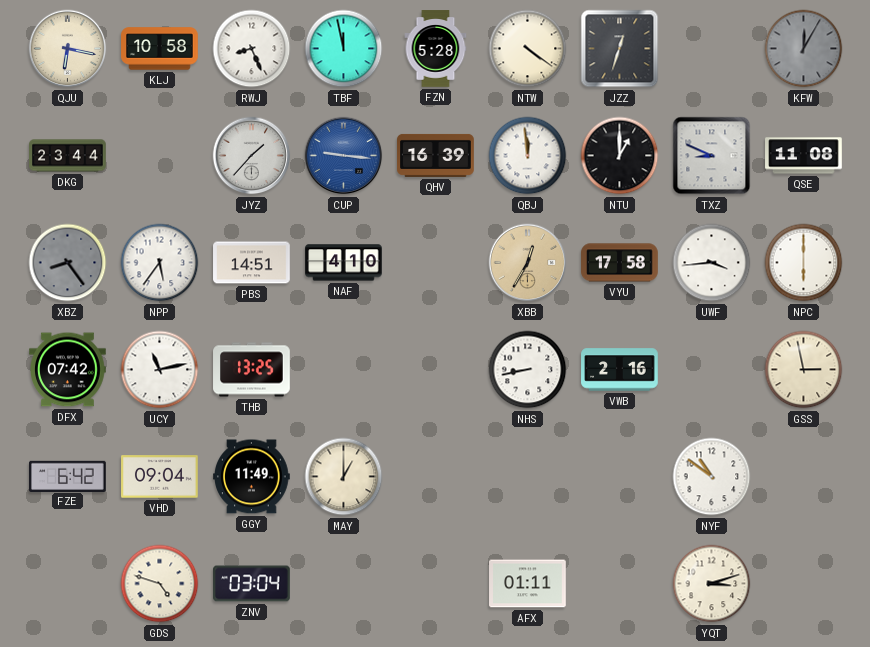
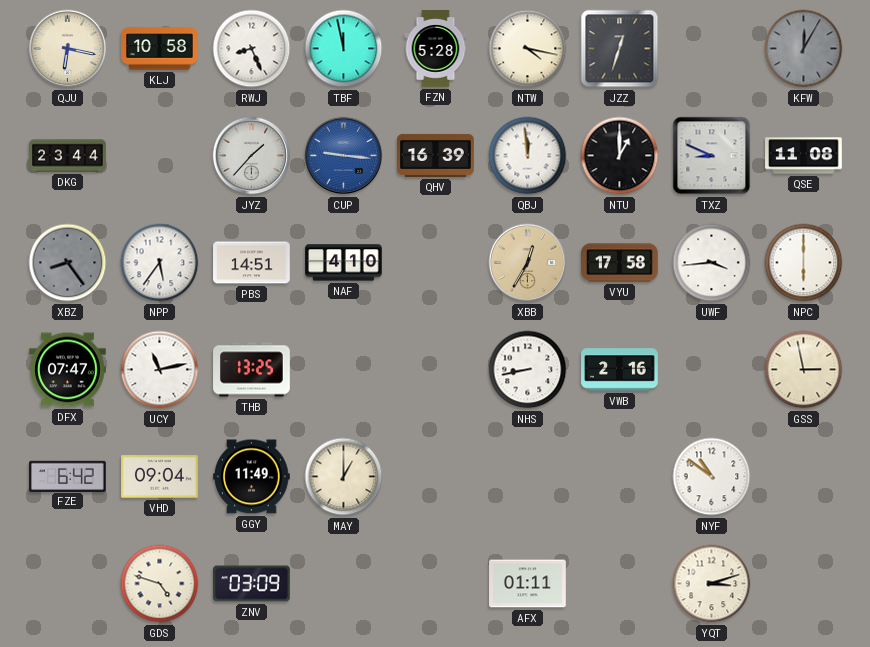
NTW: 4:21 -> 4:17 (528, 49)
DFX: 07:42 -> 07:47 (68, 370)
ZNV: 03:04 -> 03:09 (252, 584)
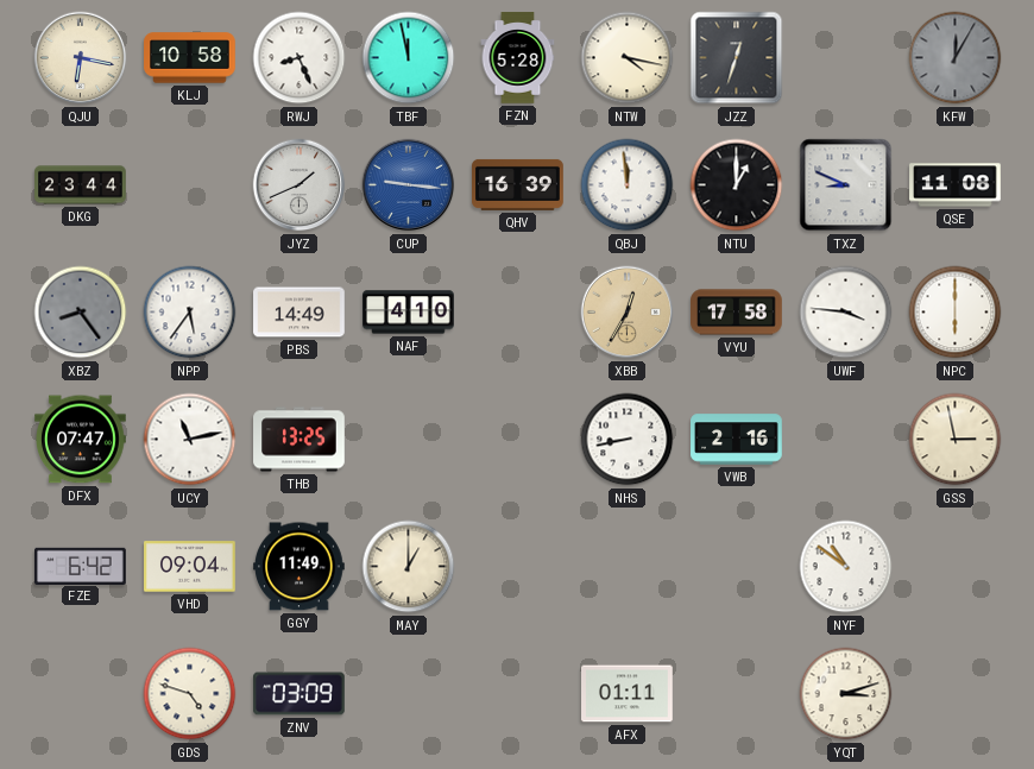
JYZ: 1:37 -> 1:41 (300, 185)
PBS: 14:51 -> 14:49 (300, 313)
UWF: 3:44 -> 3:46 (846, 313)
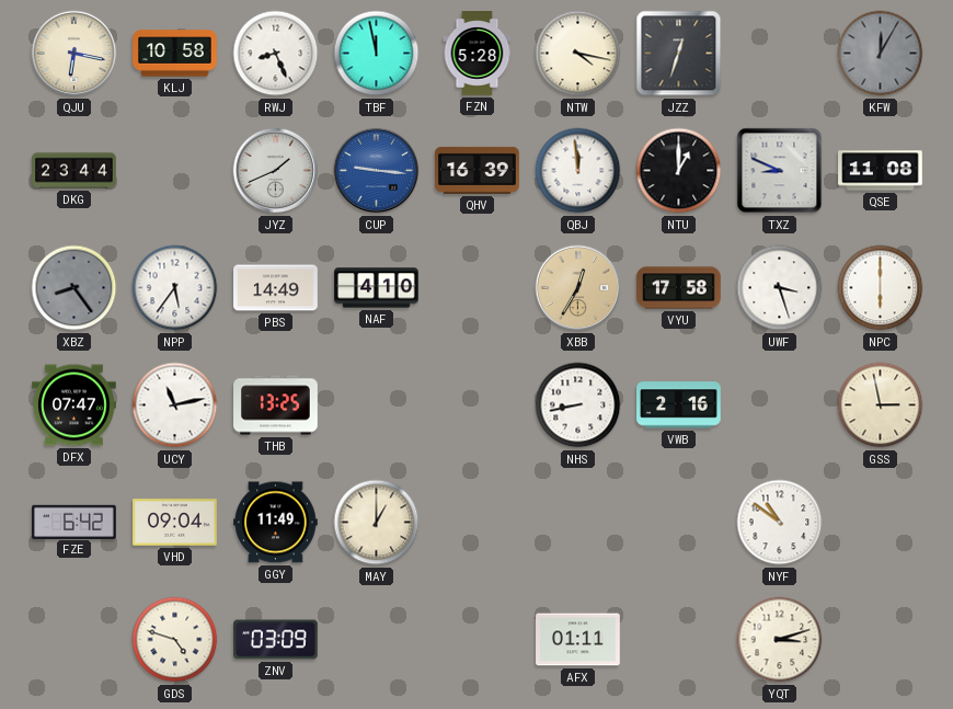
UWF: 3:46 -> 3:27 (780, 288)
